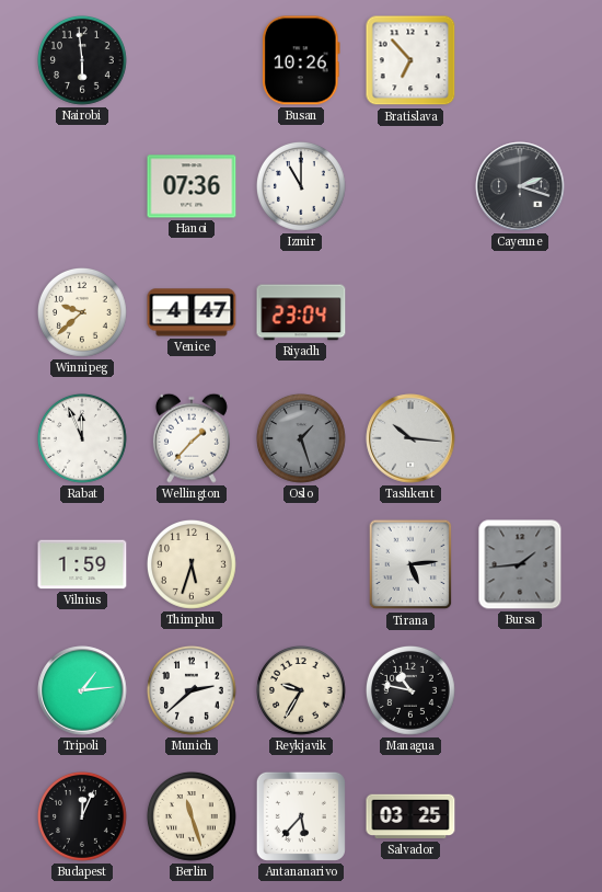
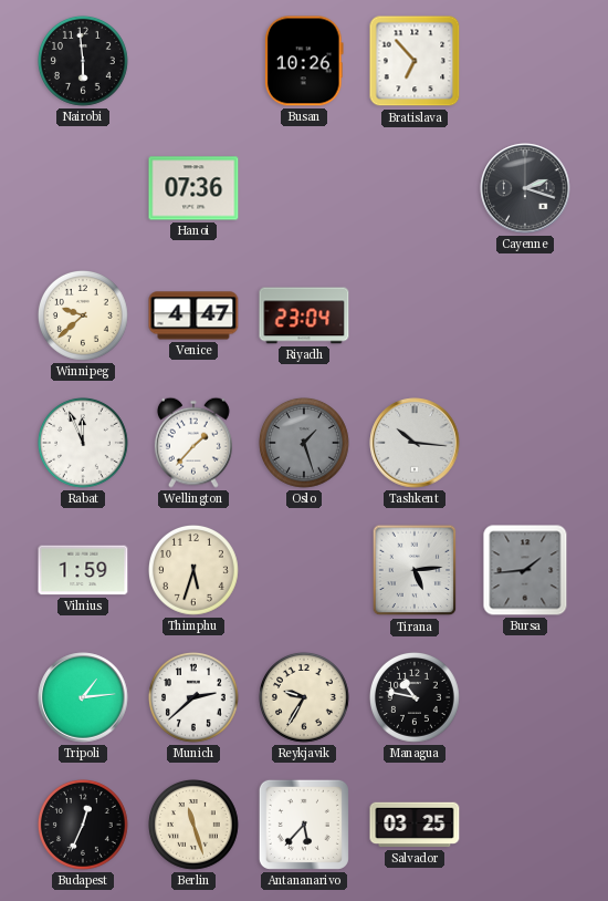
Izmir: 11:00 -> none (302, 187)
Budapest: 12:04 -> 12:34 (84, 826)
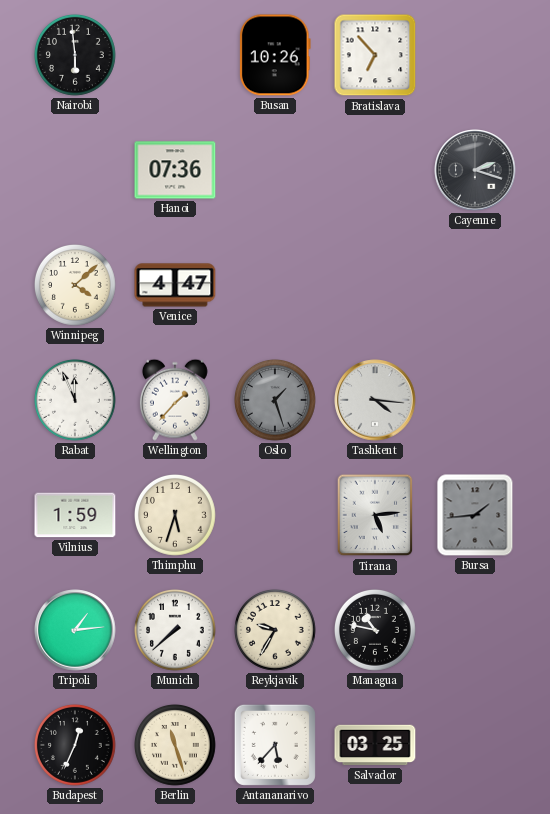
Winnipeg: 9:38 -> 4:08 (76, 286)
Riyadh: 23:04 -> none (304, 315)
Tashkent: 10:16 -> 4:16 (375, 400)
Munich: 2:38 -> 7:38 (176, 631)
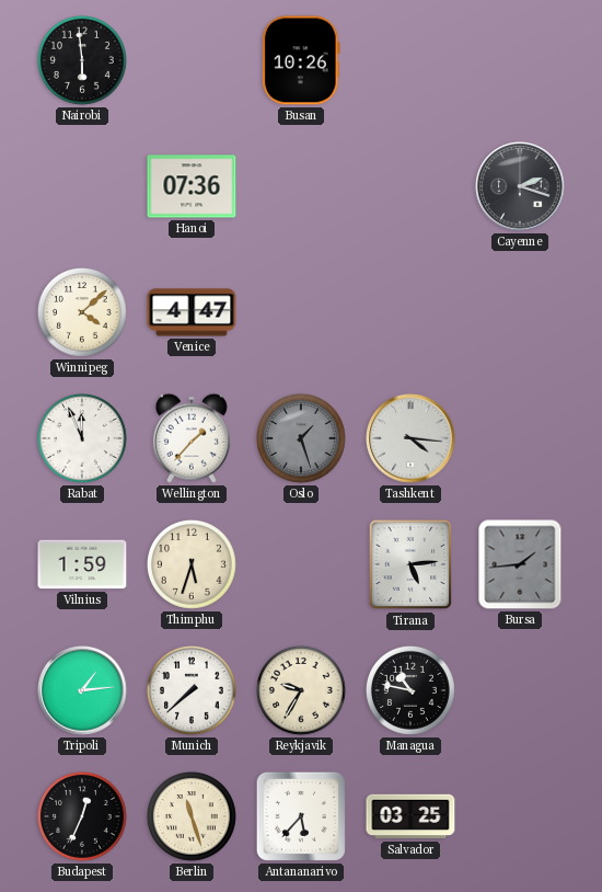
Bratislava: 6:53 -> none (375, 55)
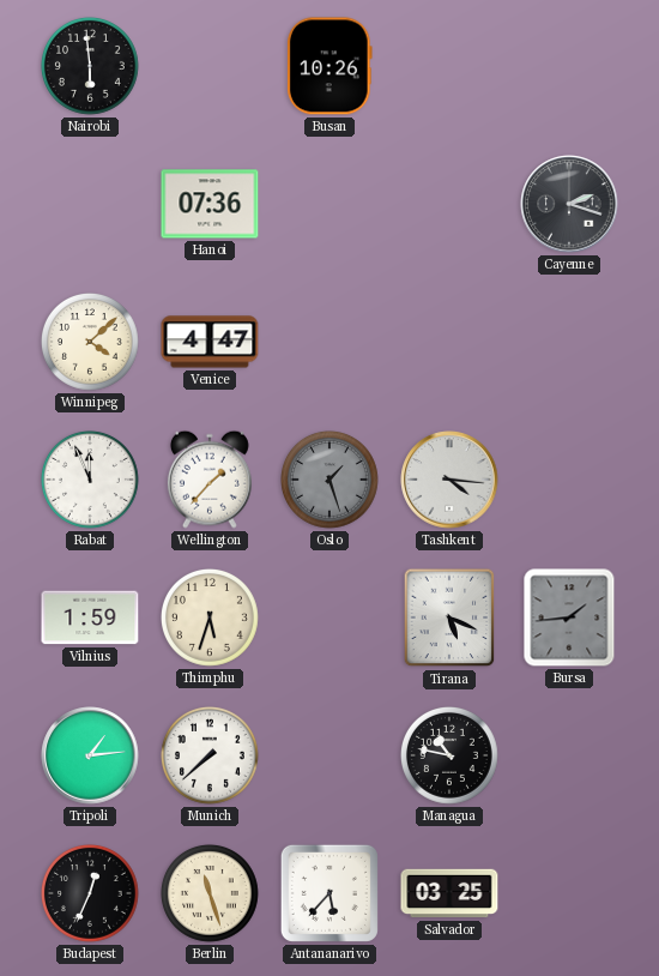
Tirana: 5:14 -> 5:19 (449, 617)
Reykjavik: 9:35 -> none (302, 691)
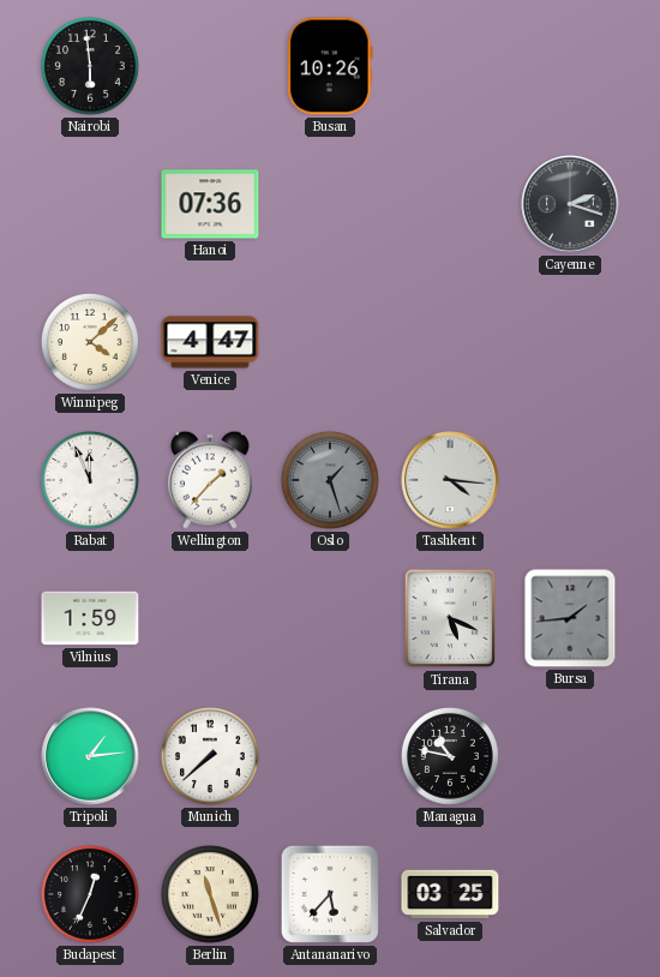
Thimphu: 5:33 -> none (211, 619)
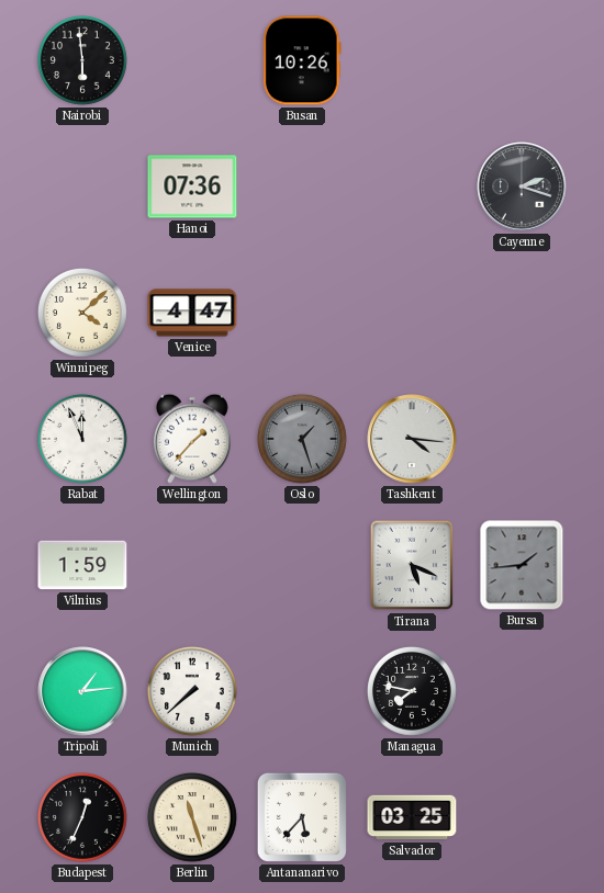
Managua: 10:47 -> 7:47 (413, 692)
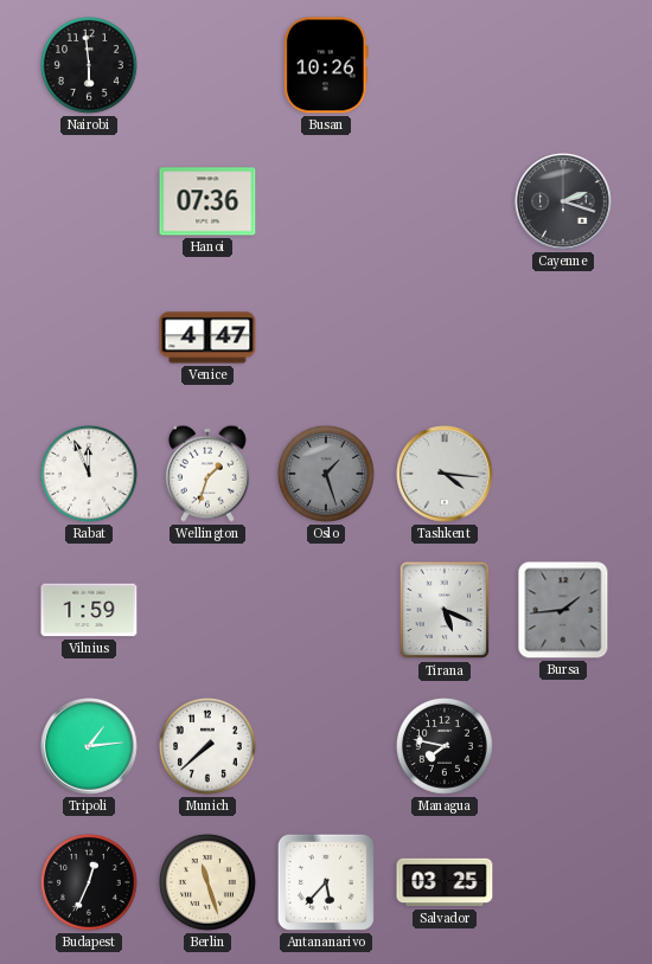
Winnipeg: 4:08 -> none (83, 314)
Wellington: 1:37 -> 1:33 (207, 474)
